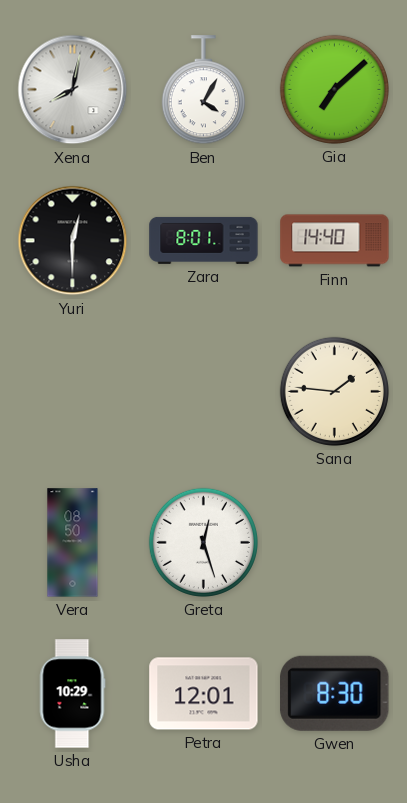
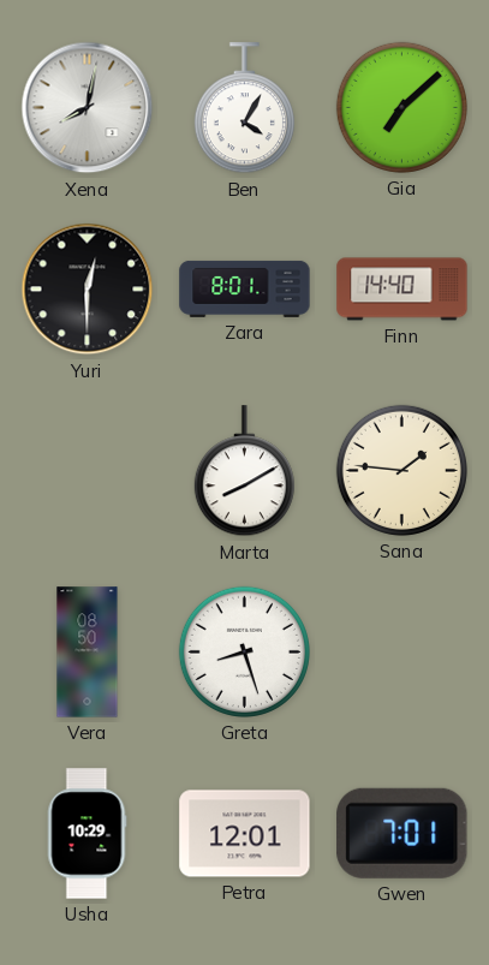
Marta: none -> 8:10 (244, 471)
Greta: 12:27 -> 8:27 (244, 651)
Gwen: 8:30 -> 7:01 (402, 833)
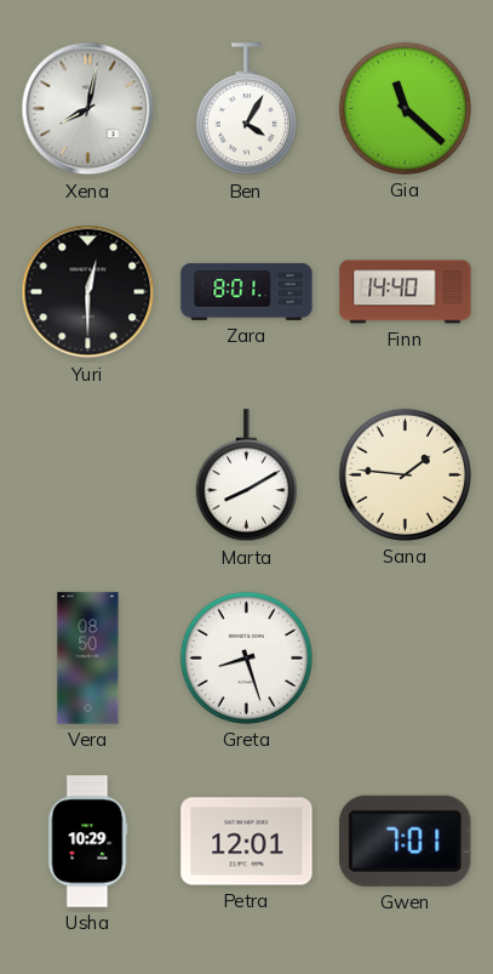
Gia: 7:08 -> 11:22 (405, 108)
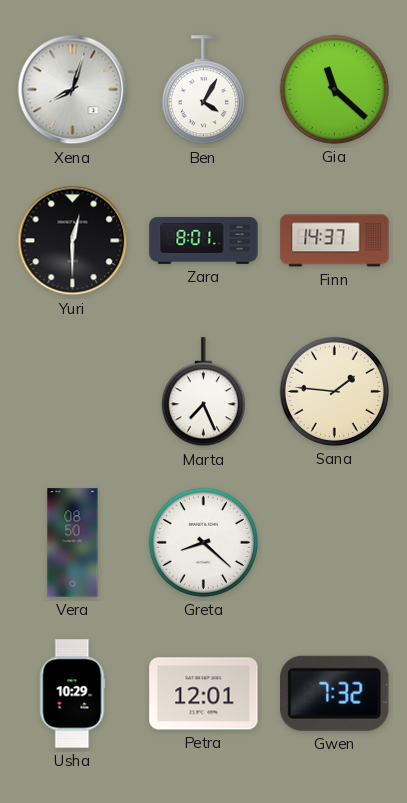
Xena: 8:02 -> 8:03 (73, 90)
Finn: 14:40 -> 14:37 (335, 241)
Marta: 8:10 -> 7:26 (203, 392)
Greta: 8:27 -> 8:22 (203, 542)
Gwen: 7:01 -> 7:32 (335, 693)
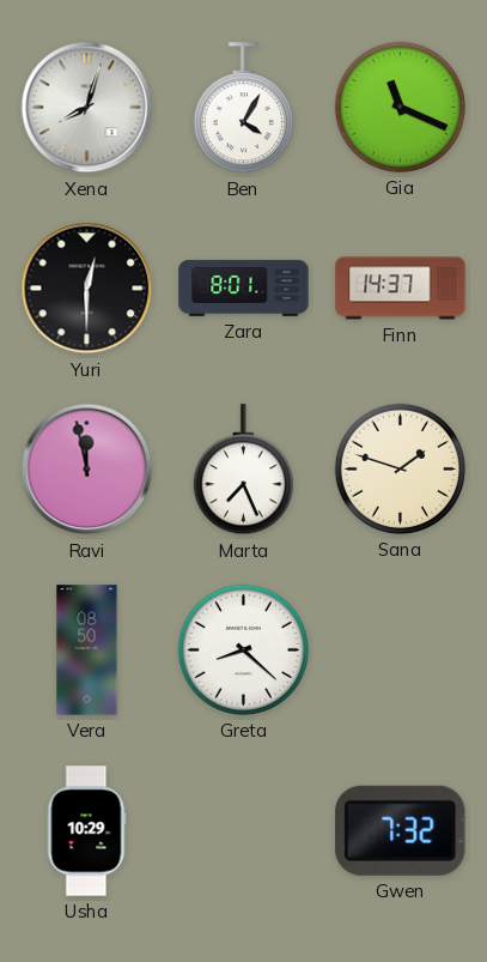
Gia: 11:22 -> 11:19 (400, 107)
Ravi: none -> 11:58 (87, 470)
Sana: 1:46 -> 1:48 (400, 468)
Petra: 12:01 -> none (204, 694)
